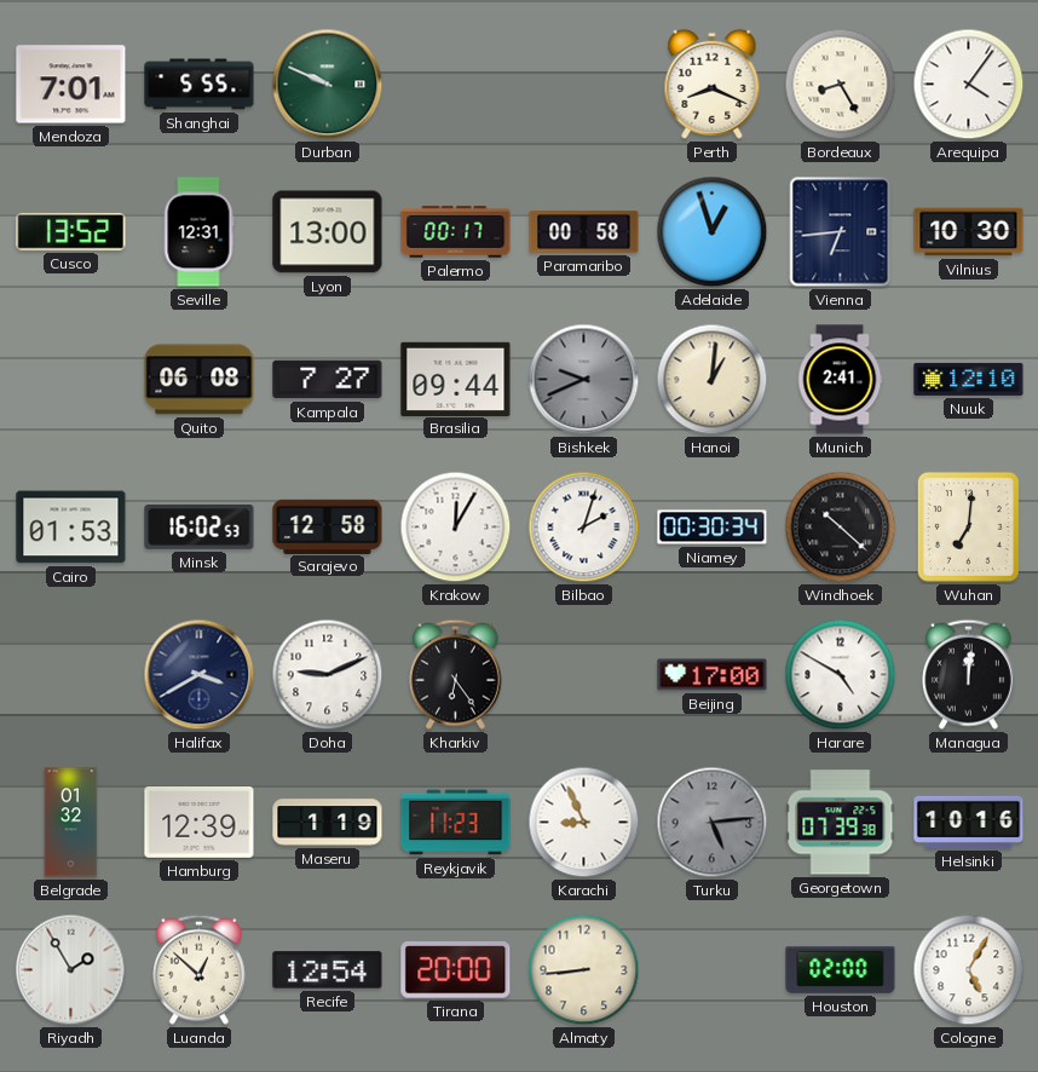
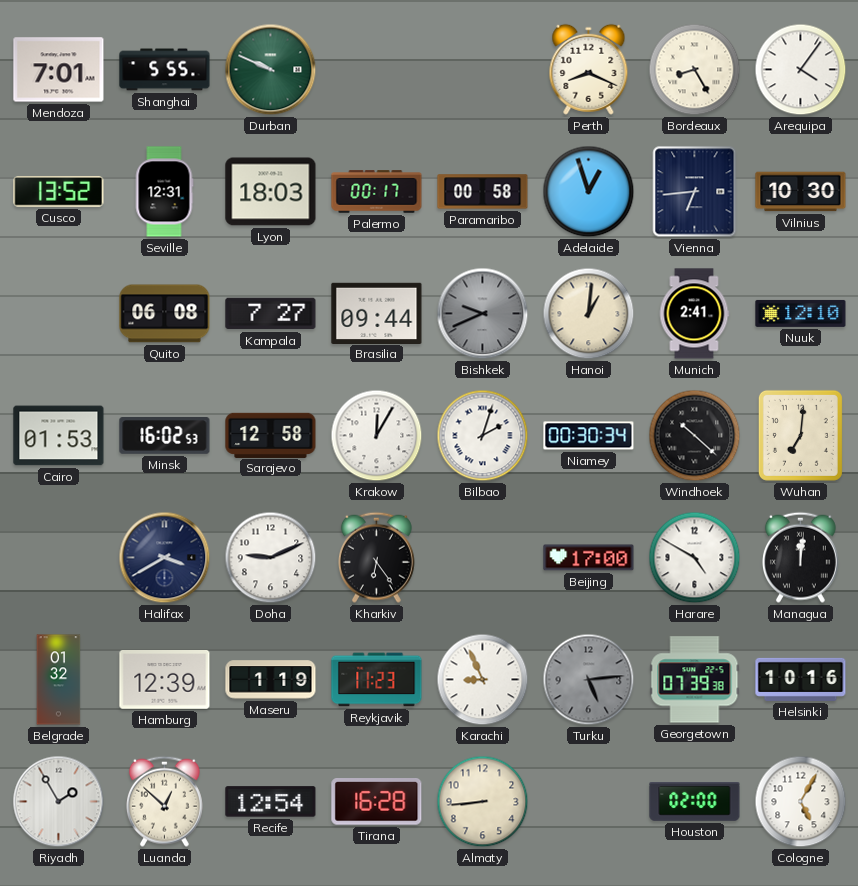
Lyon: 13:00 -> 18:03 (271, 192)
Tirana: 20:00 -> 16:28 (377, 802)
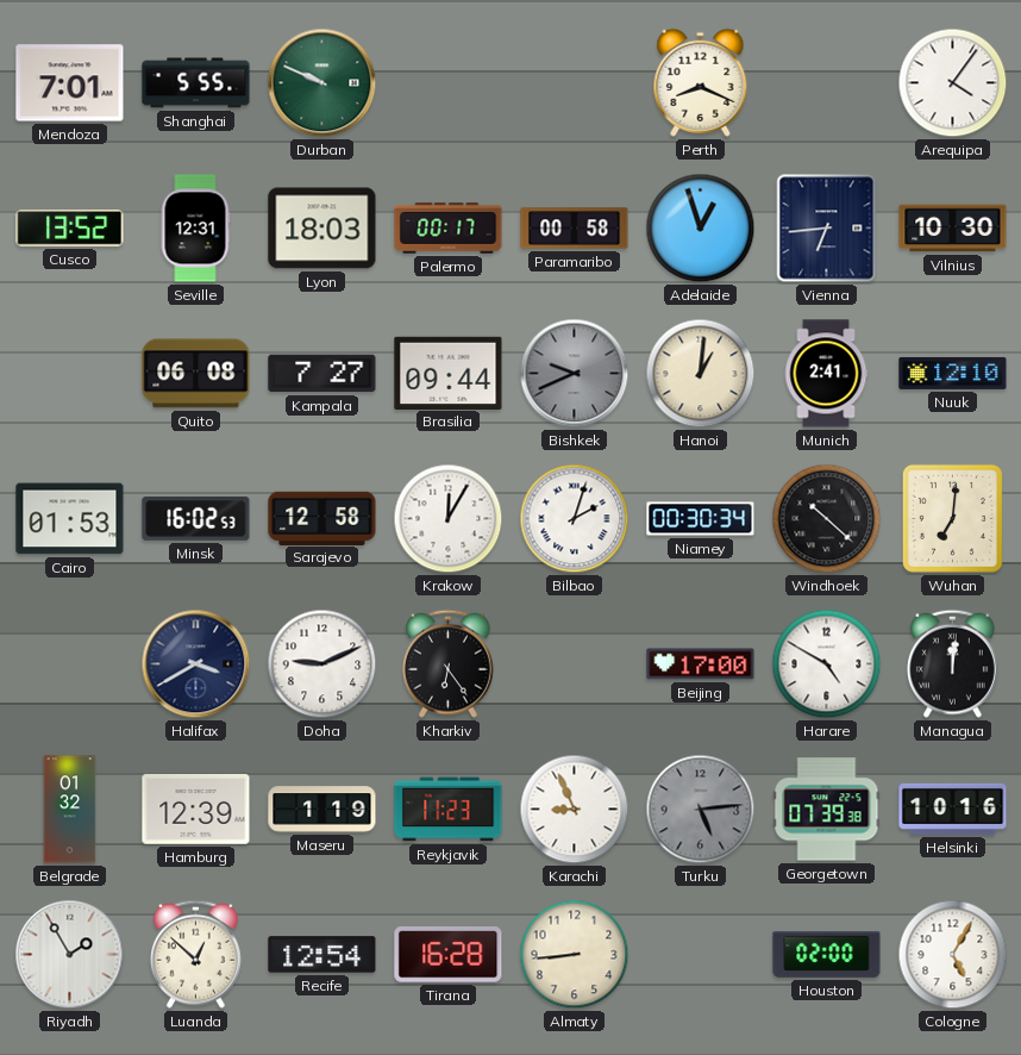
Bordeaux: 8:25 -> none (695, 70)
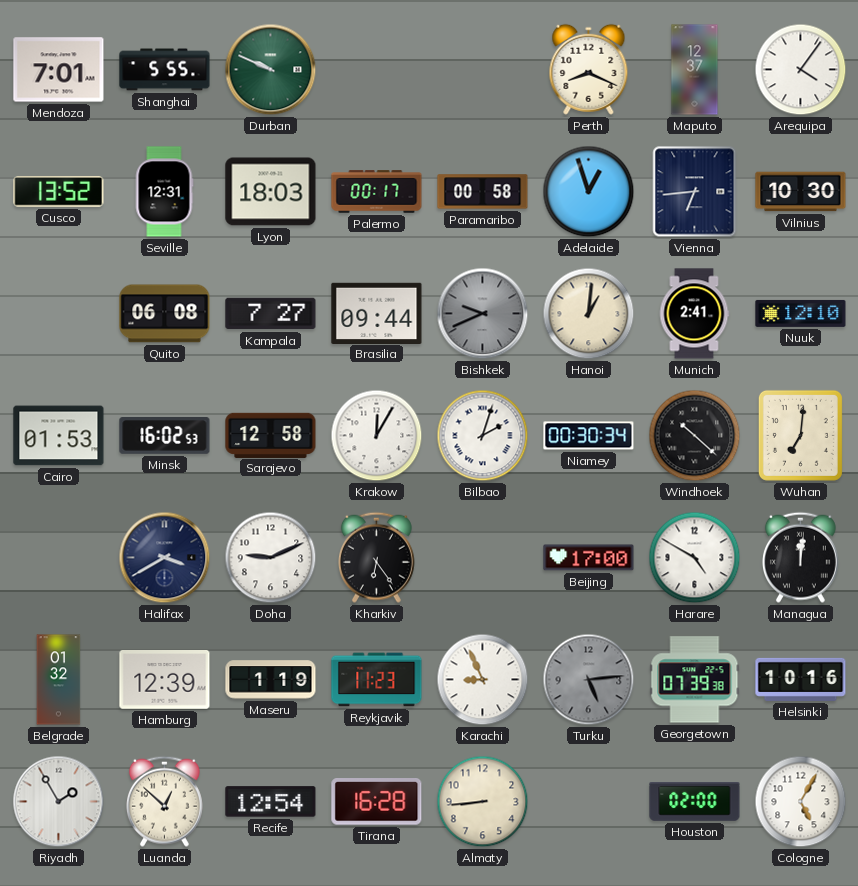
Maputo: none -> 12:37 (695, 70)
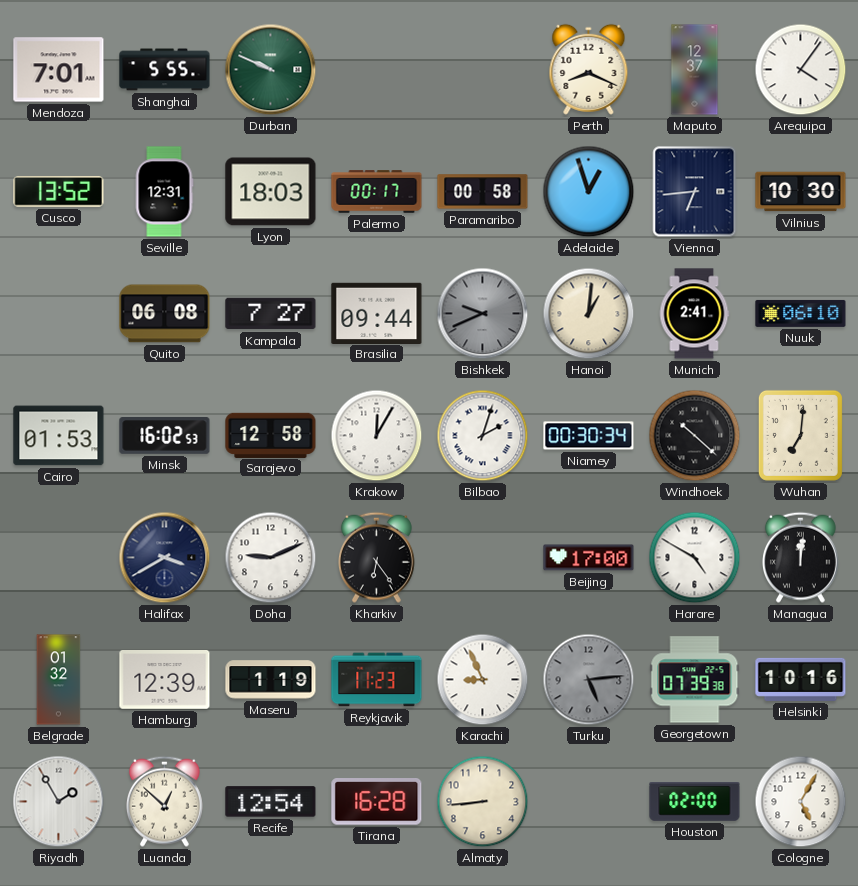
Nuuk: 12:10 -> 06:10 (801, 313)
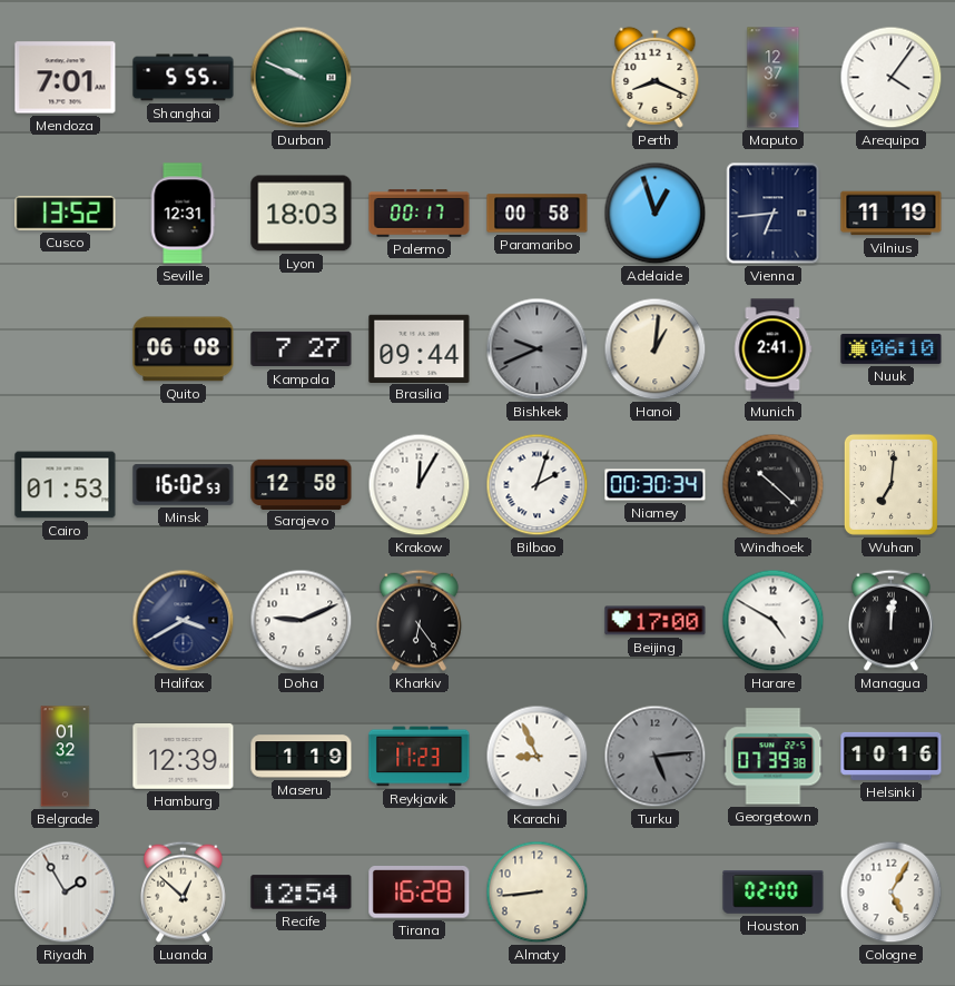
Vilnius: 10:30 -> 11:19 (892, 214)
